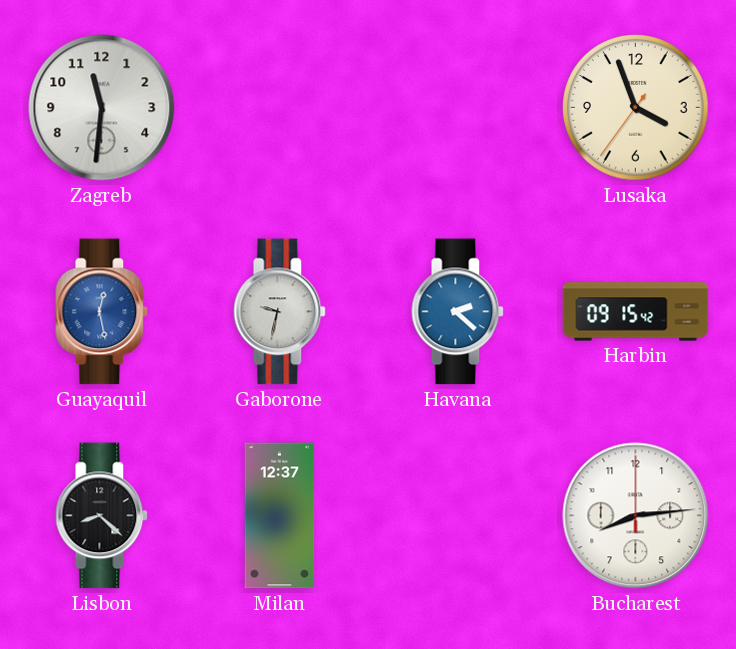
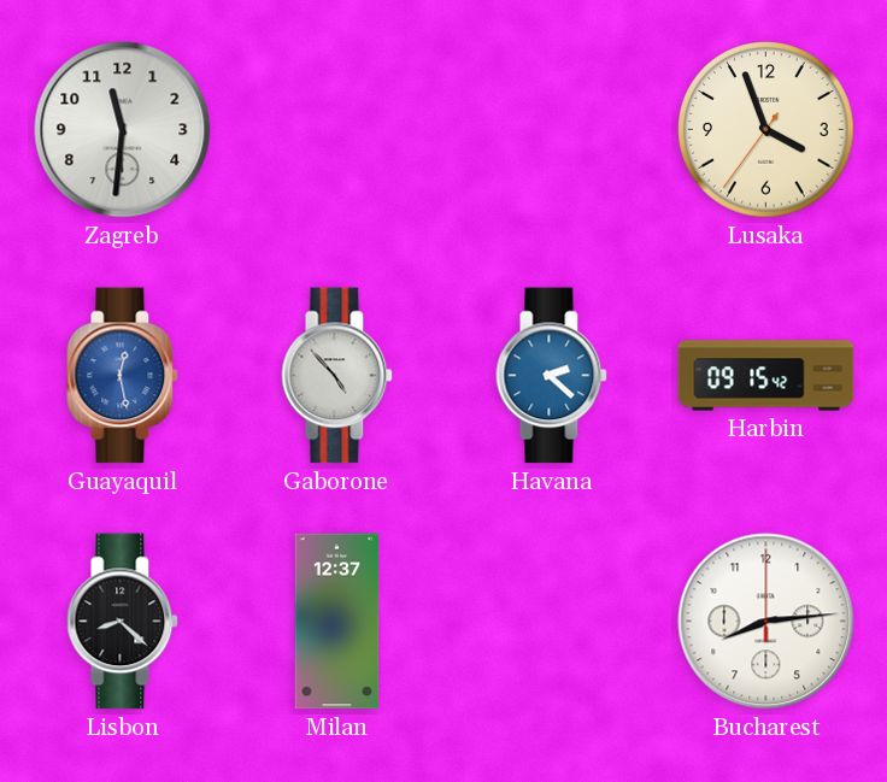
Gaborone: 9:32 -> 4:53 (337, 376)
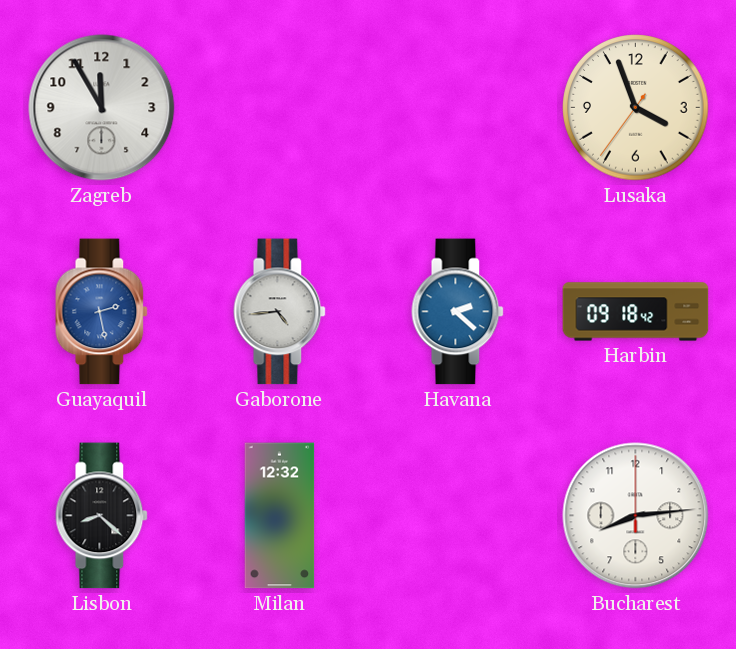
Zagreb: 11:31 -> 11:55 (102, 108)
Guayaquil: 12:28 -> 2:28 (102, 312)
Gaborone: 4:53 -> 4:44 (280, 312)
Harbin: 09:15 -> 09:18 (636, 312)
Milan: 12:37 -> 12:32 (280, 516)
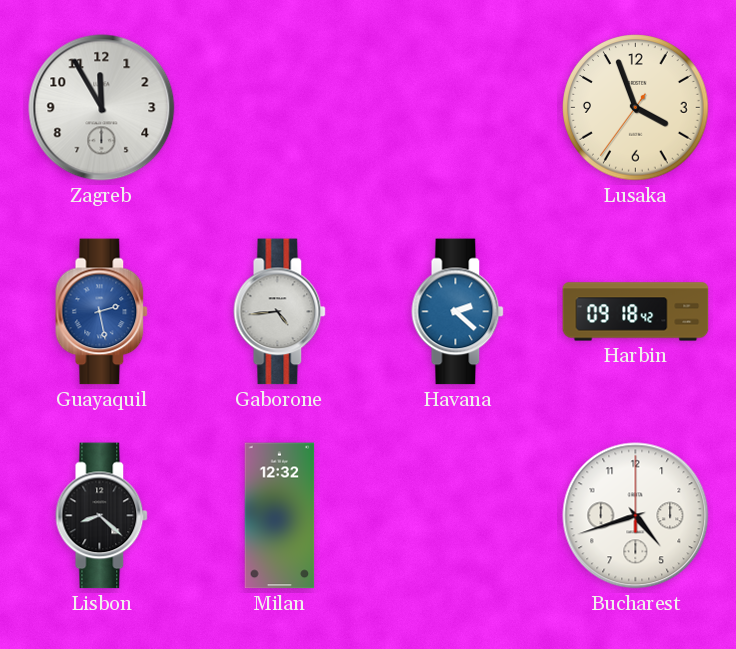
Bucharest: 8:14 -> 4:42 (636, 516)
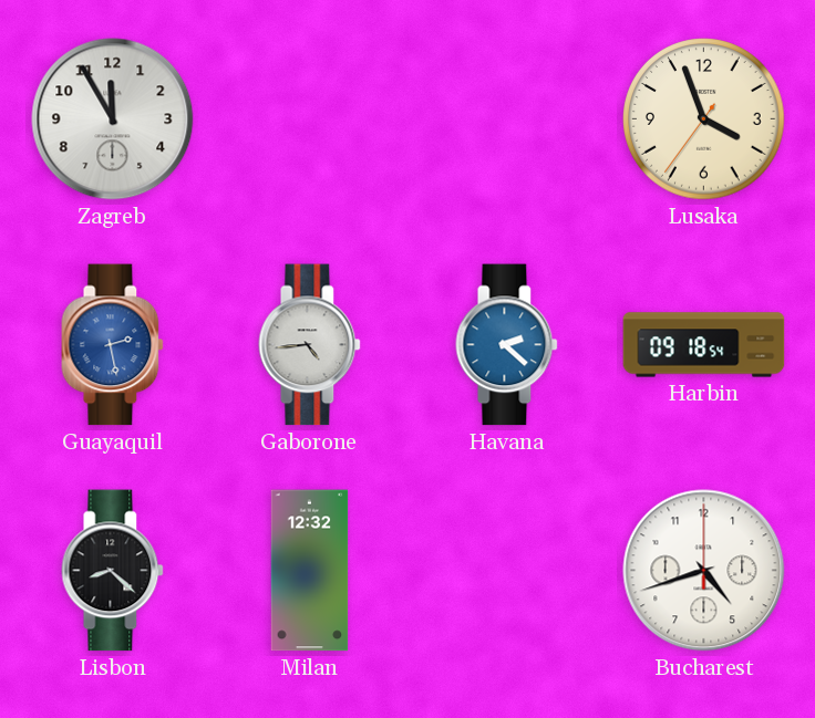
Harbin: 09:18:42 -> 09:18:54 (704, 345)
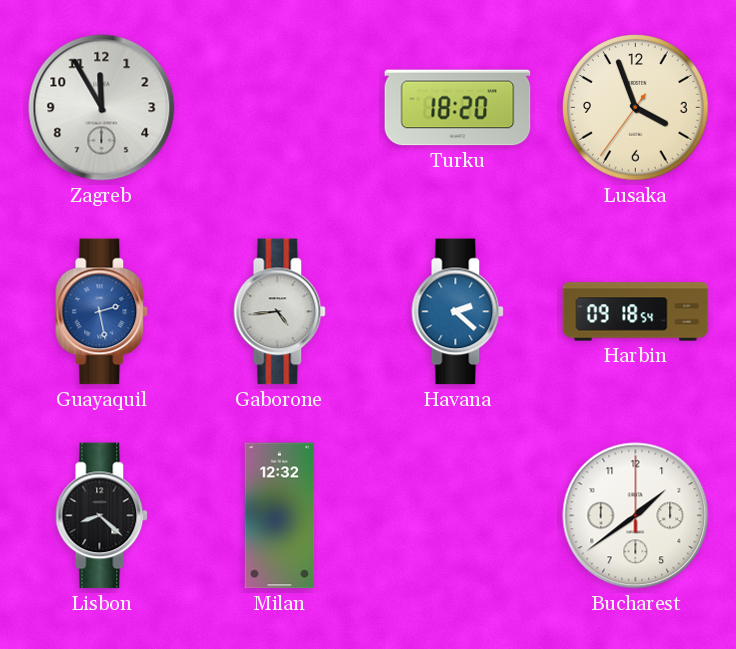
Turku: none -> 18:20 (458, 108)
Bucharest: 4:42 -> 1:39 (636, 516)
